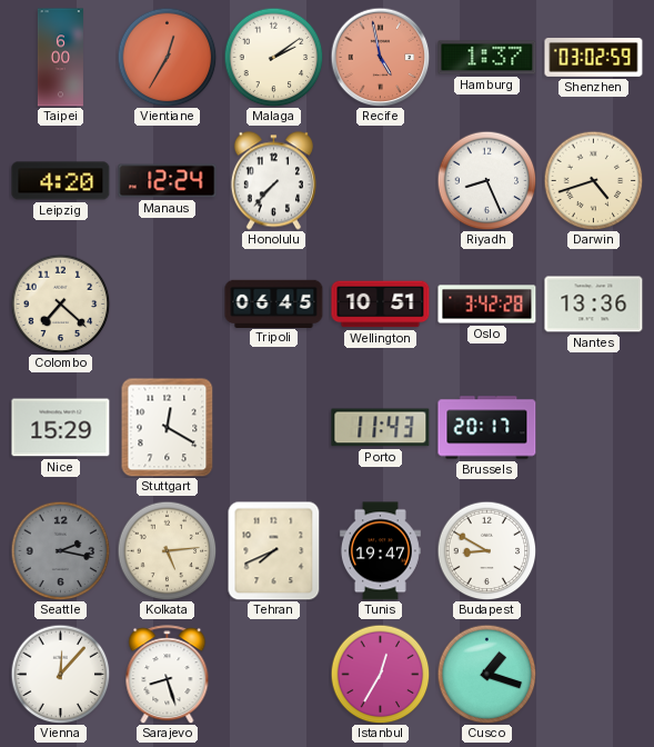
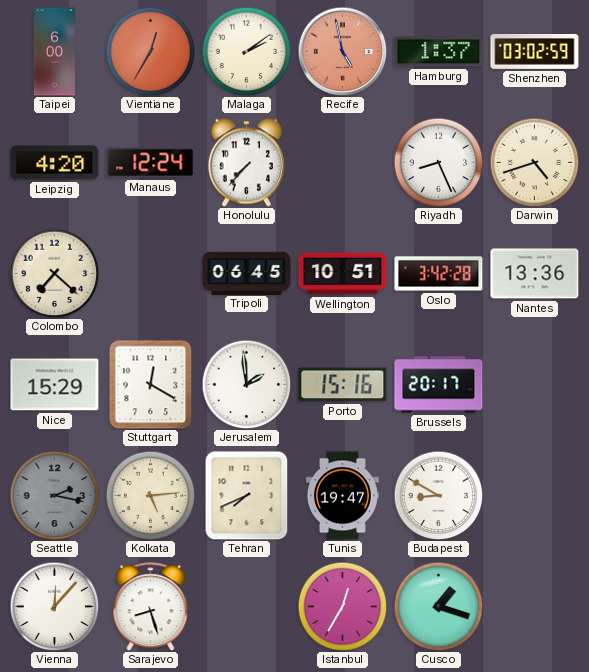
Jerusalem: none -> 1:59 (246, 384)
Porto: 11:43 -> 15:16 (343, 385)
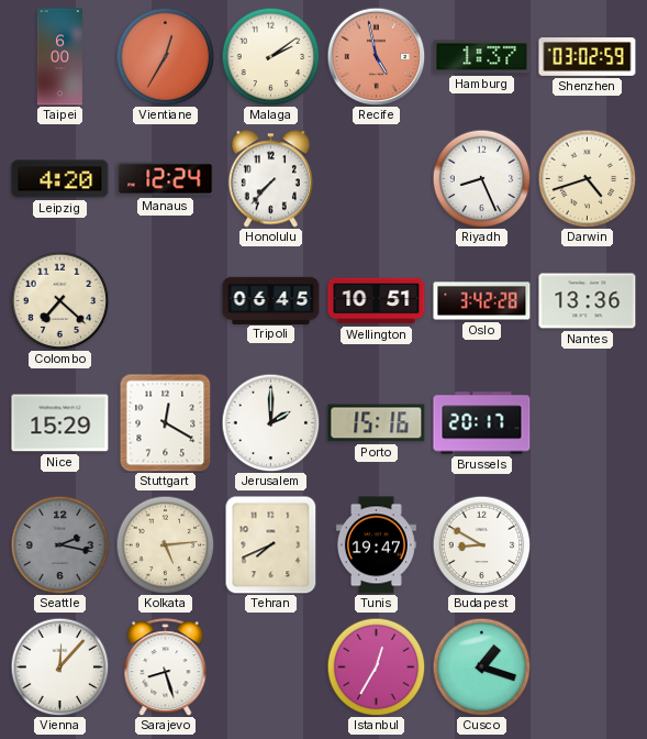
Jerusalem: 1:59 -> 2:00 (270, 422)
